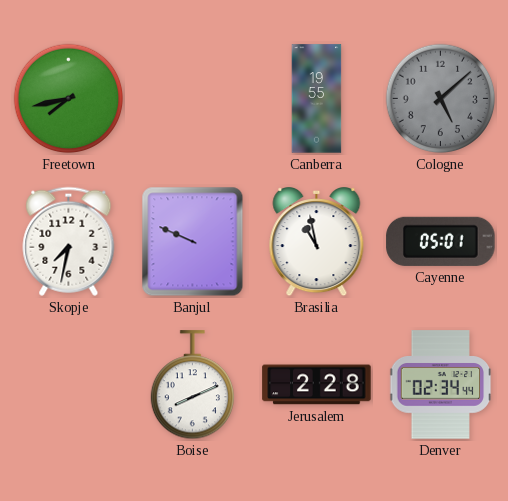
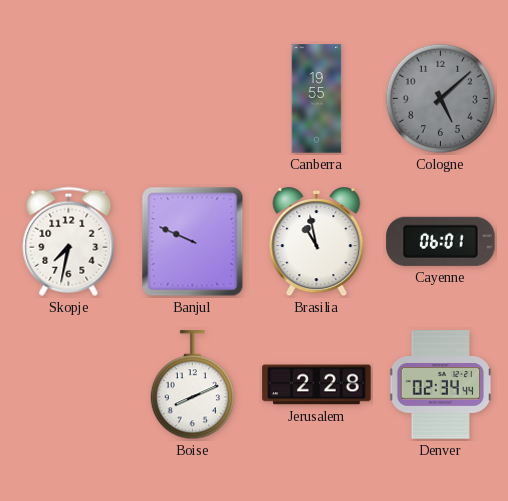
Freetown: 7:43 -> none (69, 99)
Cayenne: 05:01 -> 06:01 (441, 241)
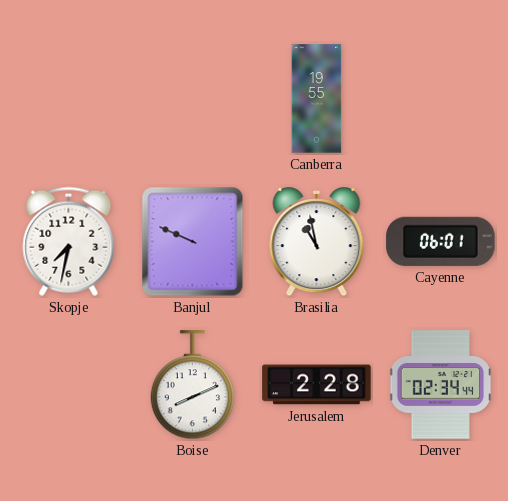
Cologne: 5:08 -> none (441, 99)
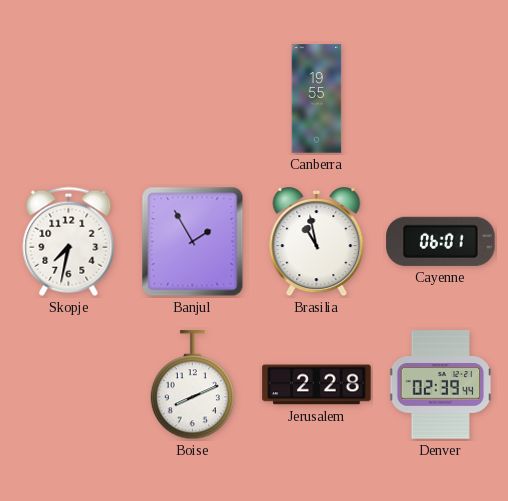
Banjul: 9:49 -> 1:55 (193, 242)
Denver: 02:34 -> 02:39 (441, 385)
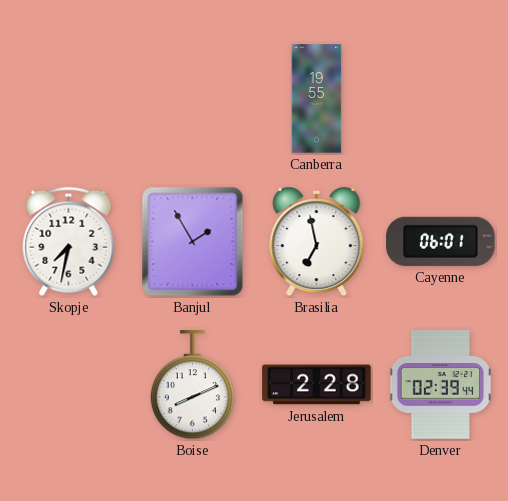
Brasilia: 10:58 -> 6:58 (317, 243)
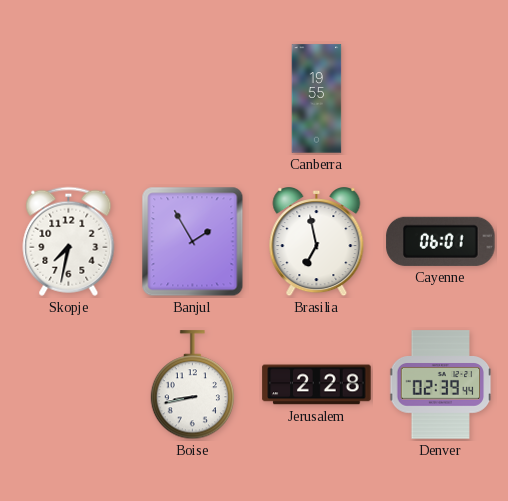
Boise: 8:11 -> 8:43 (192, 385)
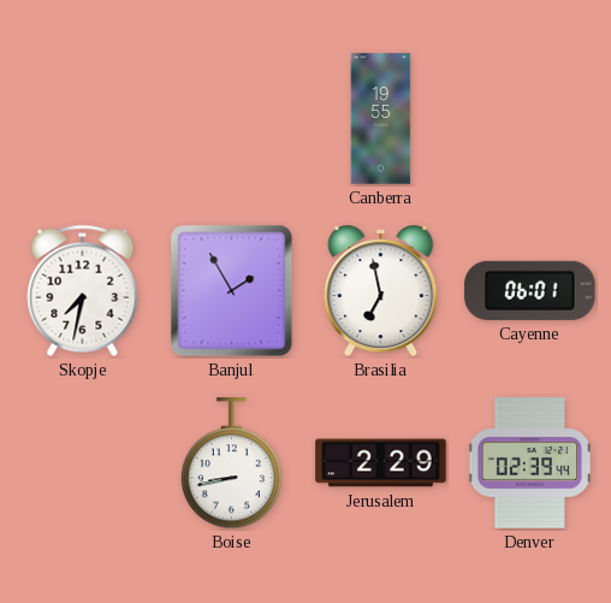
Jerusalem: 2:28 -> 2:29 (381, 463)
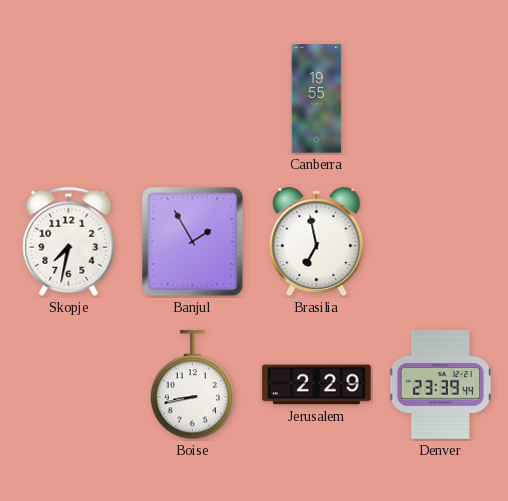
Cayenne: 06:01 -> none (530, 290)
Denver: 02:39 -> 23:39 (441, 385)
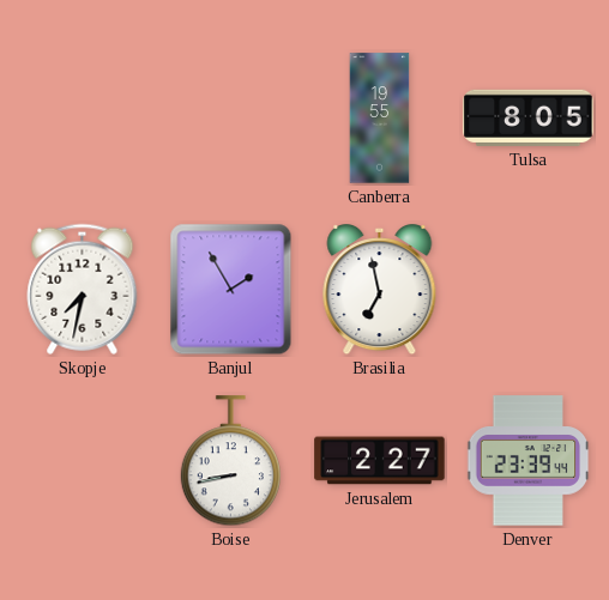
Tulsa: none -> 8:05 (529, 117)
Jerusalem: 2:29 -> 2:27 (380, 461)
